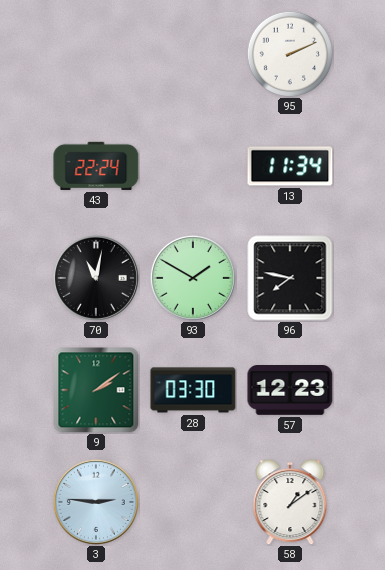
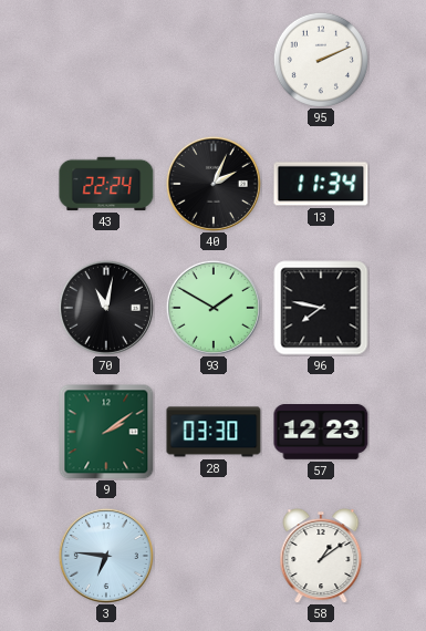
40: none -> 2:04 (214, 184)
3: 2:46 -> 6:46 (106, 556)
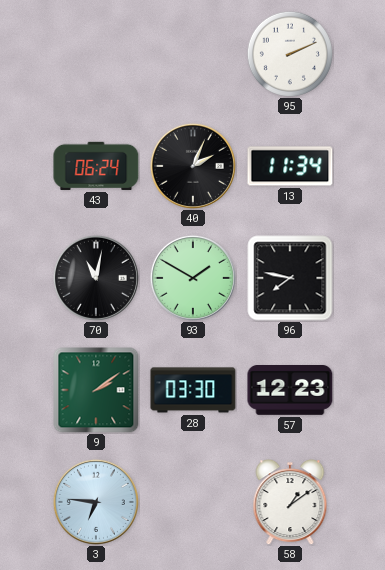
43: 22:24 -> 06:24 (96, 166)
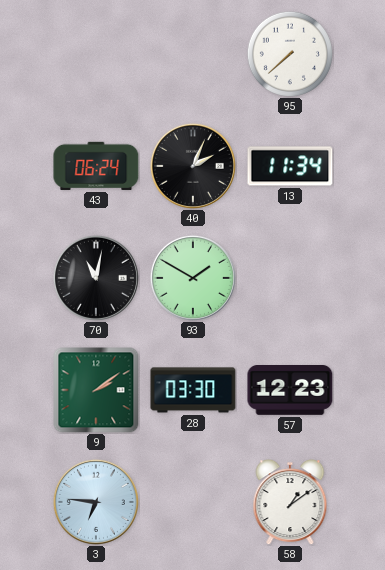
95: 2:11 -> 7:38 (290, 54)
96: 7:47 -> none (290, 278)
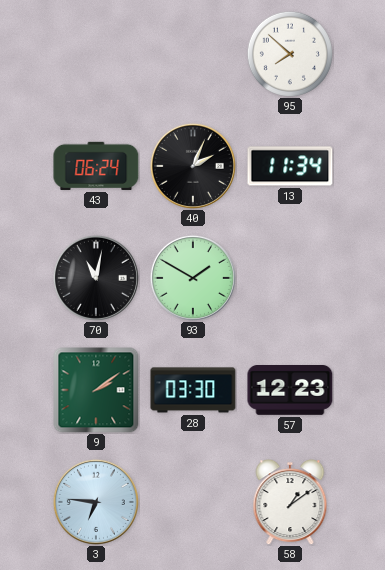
95: 7:38 -> 7:52 (290, 54)
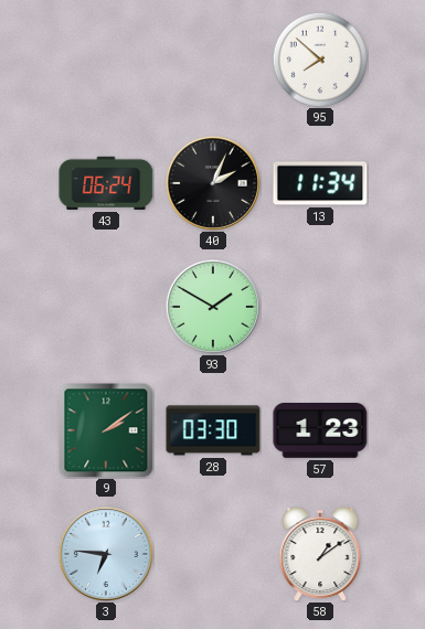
70: 11:02 -> none (96, 278)
57: 12:23 -> 1:23 (320, 431)
